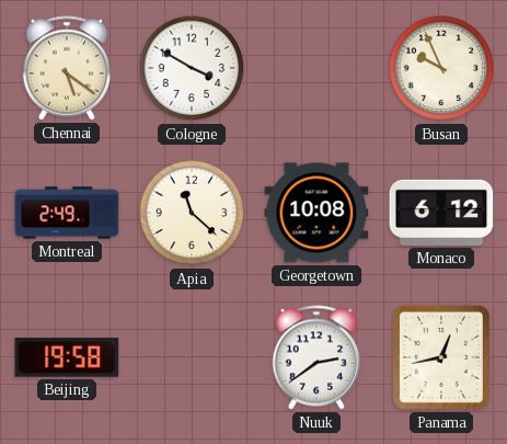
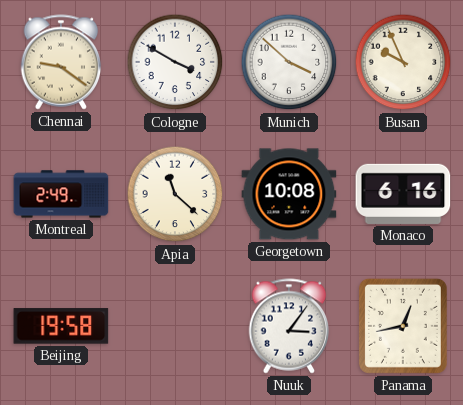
Chennai: 5:21 -> 9:21 (61, 62)
Munich: none -> 3:52 (289, 62)
Monaco: 6:12 -> 6:16 (403, 194)
Nuuk: 2:39 -> 3:06 (289, 326)
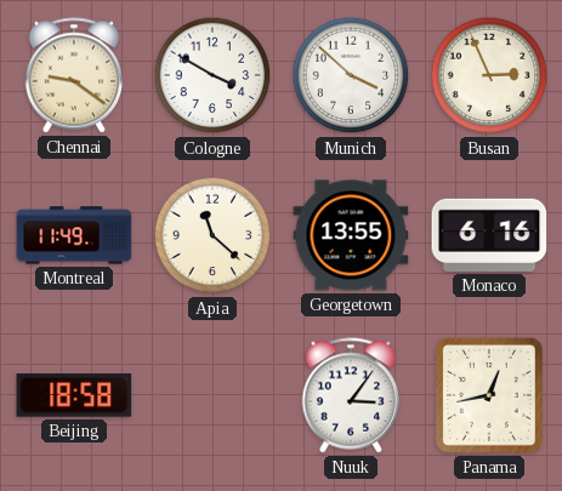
Busan: 9:56 -> 2:56 (489, 75)
Montreal: 2:49 -> 11:49 (74, 235)
Georgetown: 10:08 -> 13:55 (351, 235)
Beijing: 19:58 -> 18:58 (74, 395)
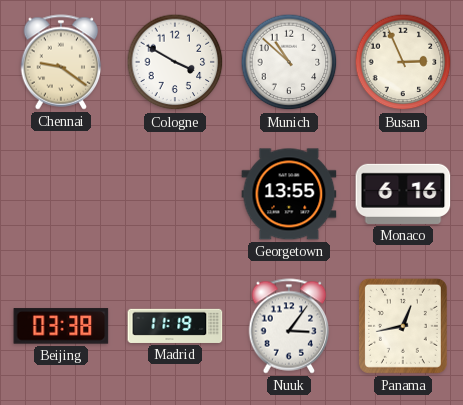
Munich: 3:52 -> 10:52 (289, 62)
Montreal: 11:49 -> none (74, 235)
Apia: 11:22 -> none (212, 235)
Beijing: 18:58 -> 03:38 (61, 326)
Madrid: none -> 11:19 (175, 326)
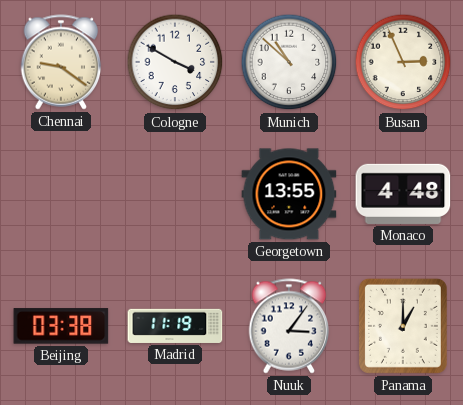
Monaco: 6:16 -> 4:48 (403, 194)
Panama: 12:43 -> 1:00 (403, 326)
